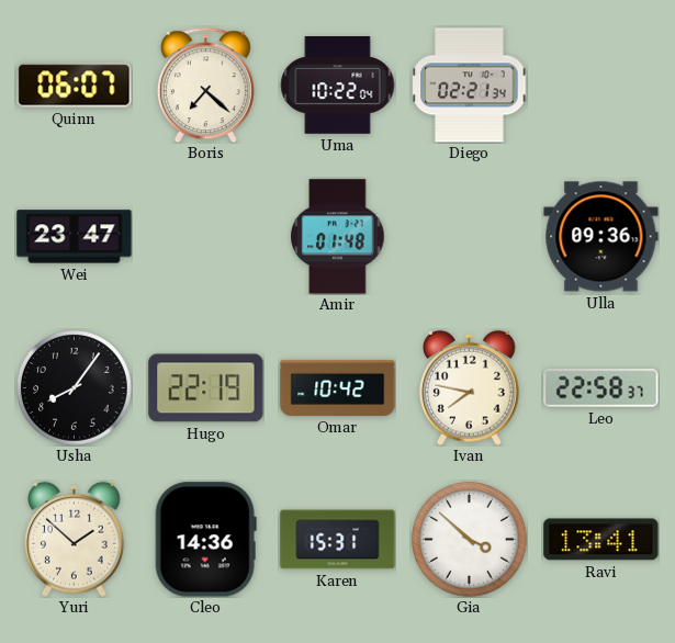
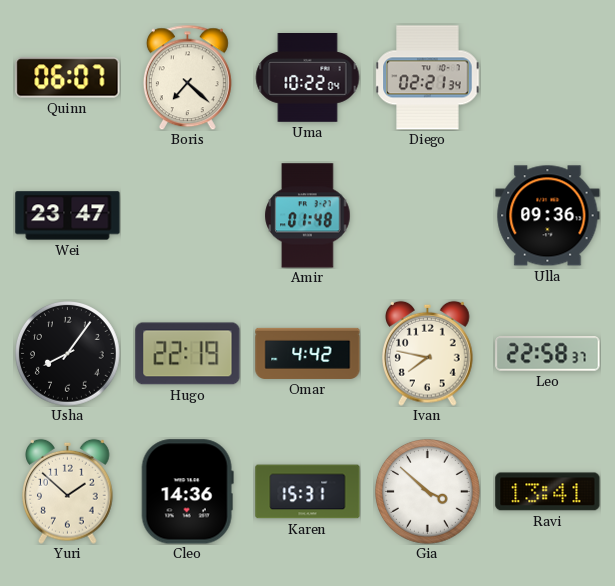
Omar: 10:42 -> 4:42 (308, 353)
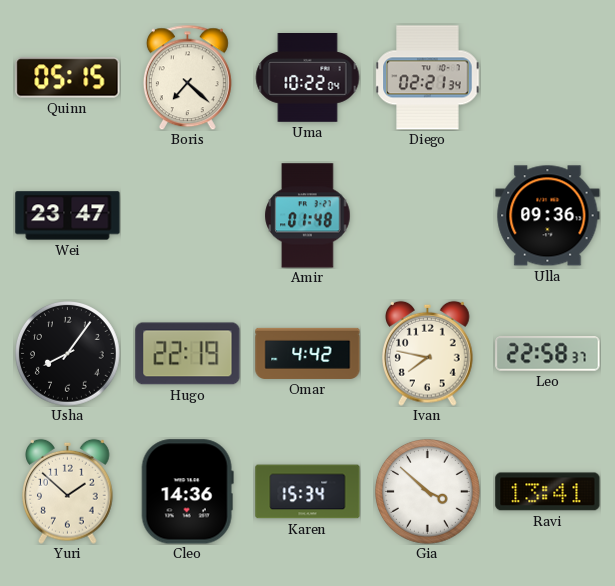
Quinn: 06:07 -> 05:15 (68, 78)
Karen: 15:31 -> 15:34 (308, 492)
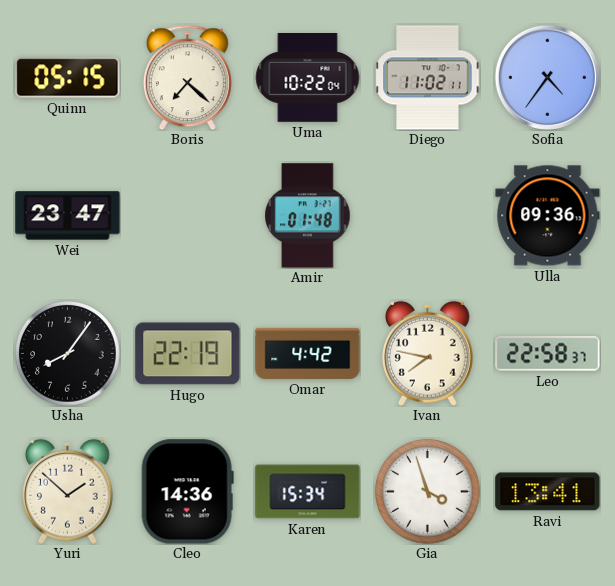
Diego: 02:21 -> 11:02 (428, 78)
Sofia: none -> 4:36 (547, 77)
Gia: 3:52 -> 3:57 (428, 492)
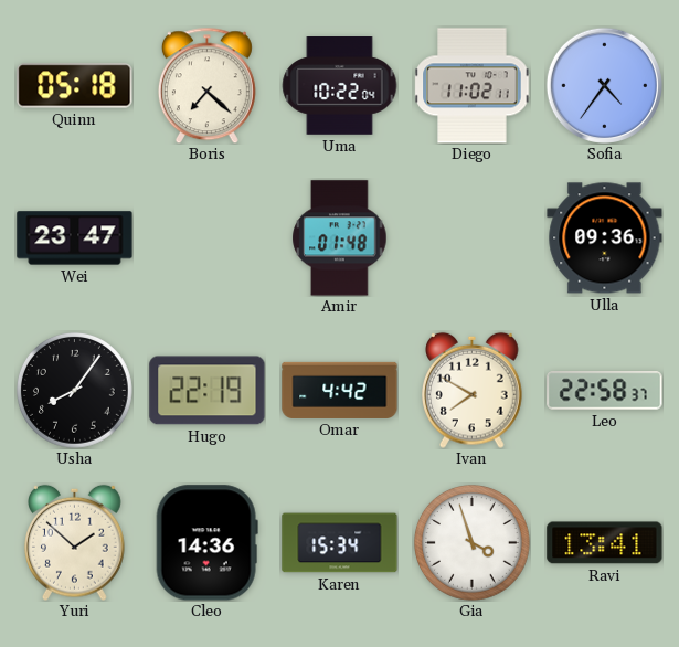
Quinn: 05:15 -> 05:18 (75, 86)
Ivan: 7:47 -> 7:50 (473, 390)
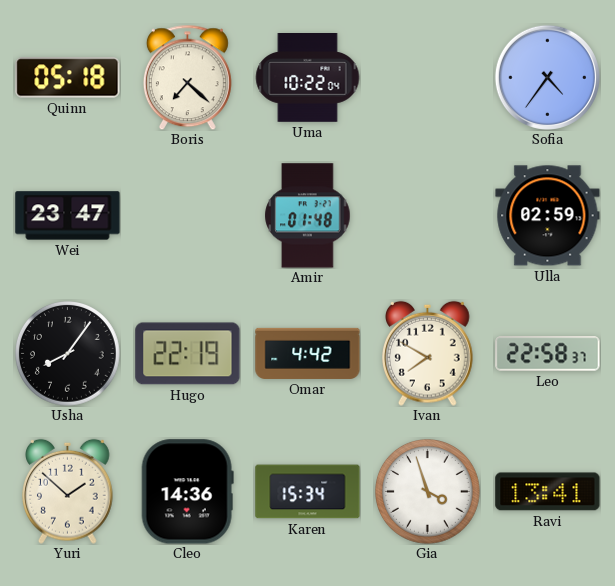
Diego: 11:02 -> none (473, 86)
Ulla: 09:36 -> 02:59 (548, 216)
